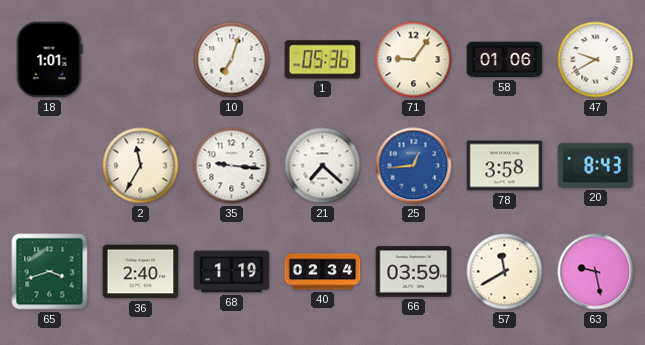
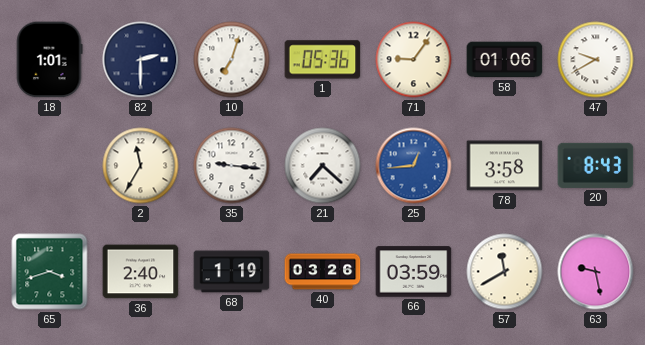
82: none -> 2:30 (141, 60)
40: 02:34 -> 03:26 (323, 272)
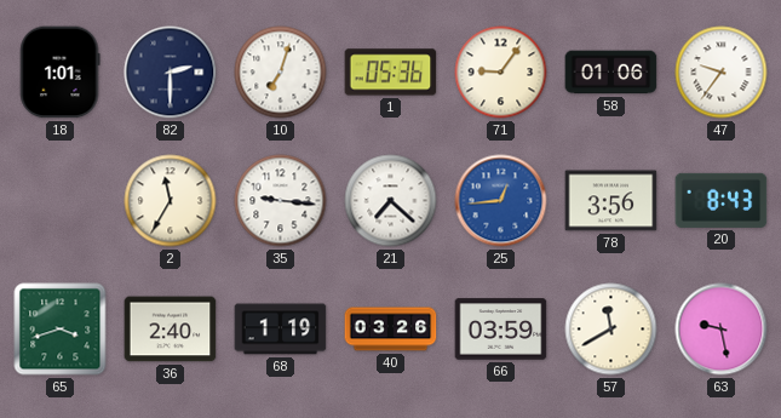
47: 9:40 -> 9:36 (722, 73)
78: 3:58 -> 3:56 (611, 201)
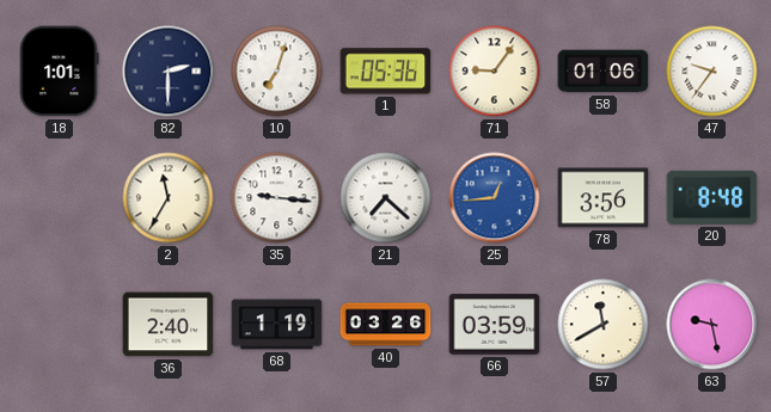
20: 8:43 -> 8:48 (712, 197)
65: 3:42 -> none (61, 330)
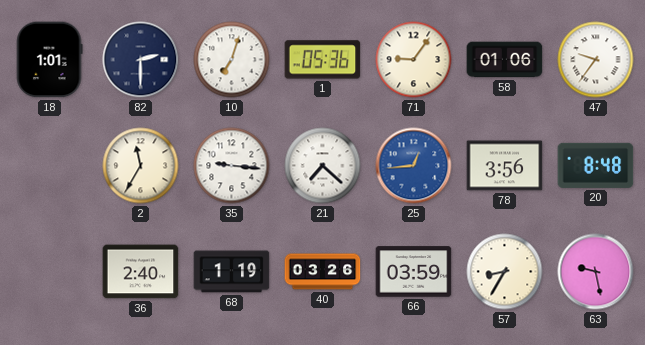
57: 11:40 -> 8:35 (505, 272)
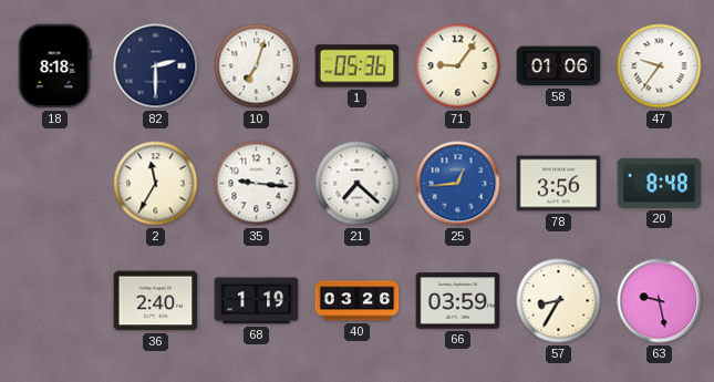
18: 1:01 -> 8:18 (54, 66)
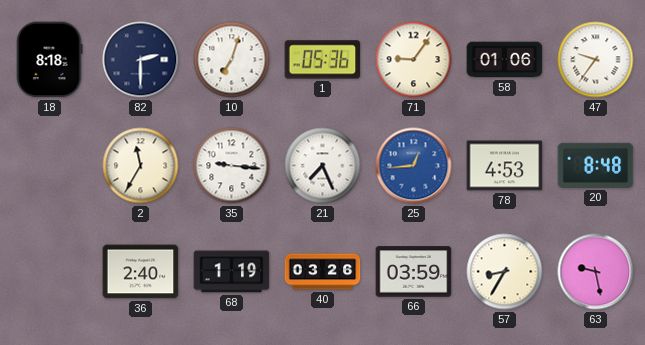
21: 7:22 -> 7:26 (323, 166)
78: 3:56 -> 4:53 (505, 166)
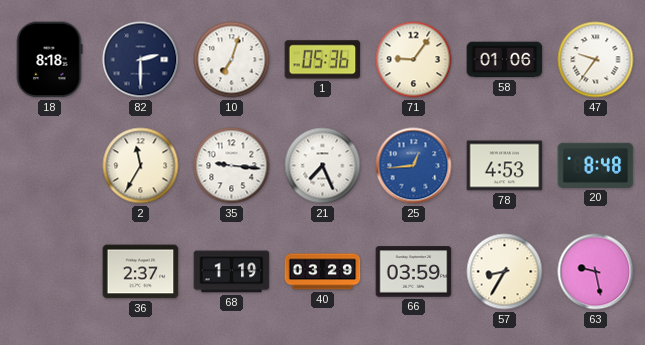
36: 2:40 -> 2:37 (141, 272)
40: 03:26 -> 03:29 (323, 272)
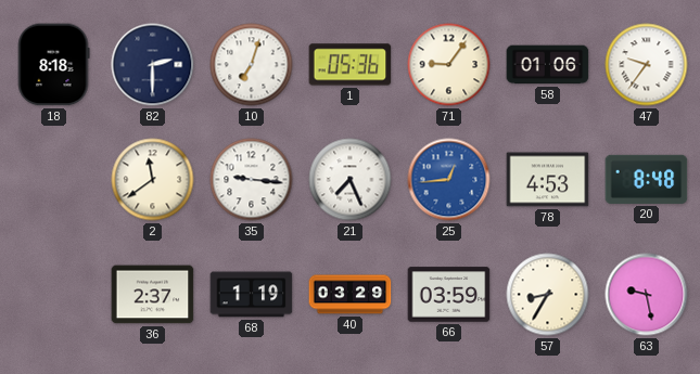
2: 11:35 -> 11:39 (153, 180)
